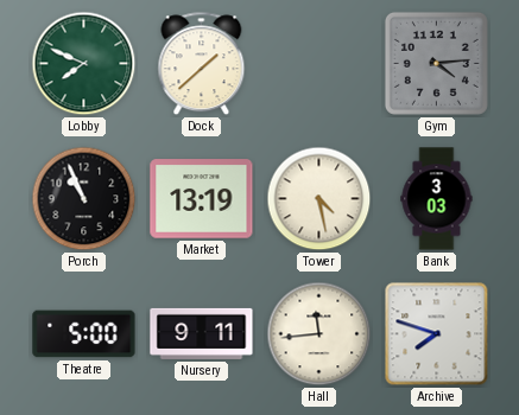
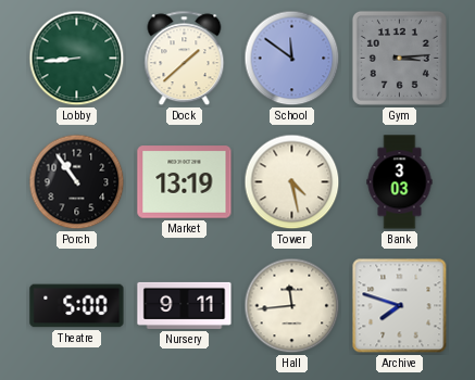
Lobby: 7:49 -> 8:44 (77, 59)
School: none -> 11:51 (292, 59)
Gym: 4:14 -> 3:14 (399, 58)
Porch: 10:56 -> 10:54 (77, 182)
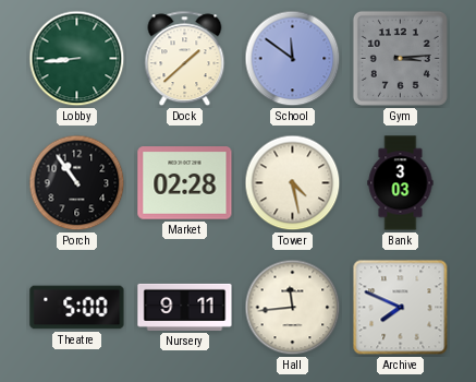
Market: 13:19 -> 02:28 (185, 183)
Archive: 7:48 -> 7:49 (401, 308)
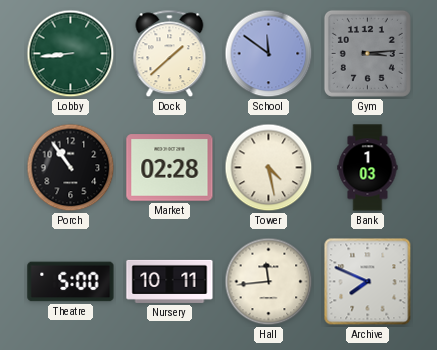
Bank: 3:03 -> 1:03 (368, 168)
Nursery: 9:11 -> 10:11 (170, 281)
